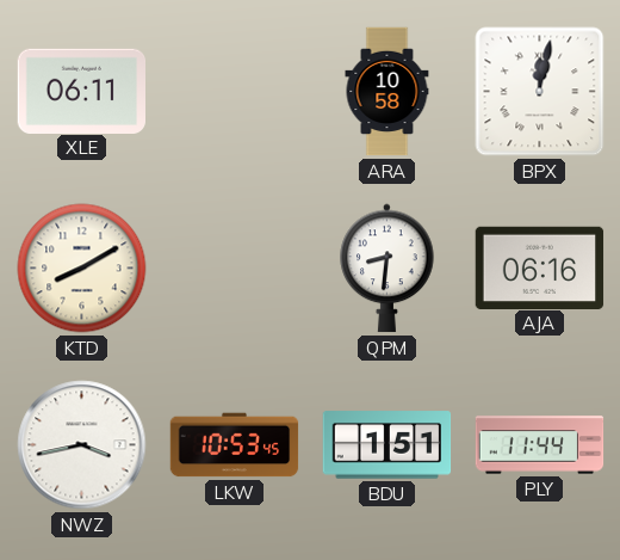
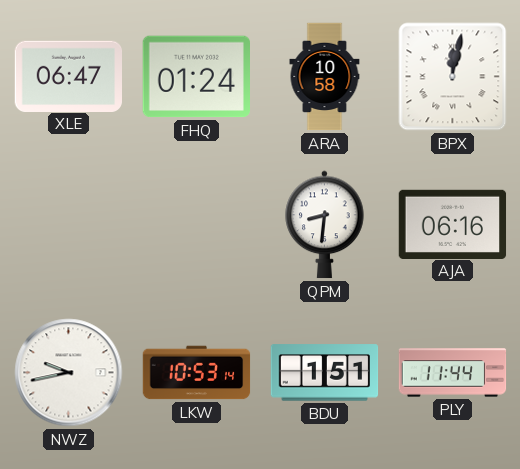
XLE: 06:11 -> 06:47 (68, 76)
FHQ: none -> 01:24 (196, 77)
KTD: 8:10 -> none (82, 269)
NWZ: 3:43 -> 9:43 (69, 373)
LKW: 10:53:45 -> 10:53:14 (197, 373)
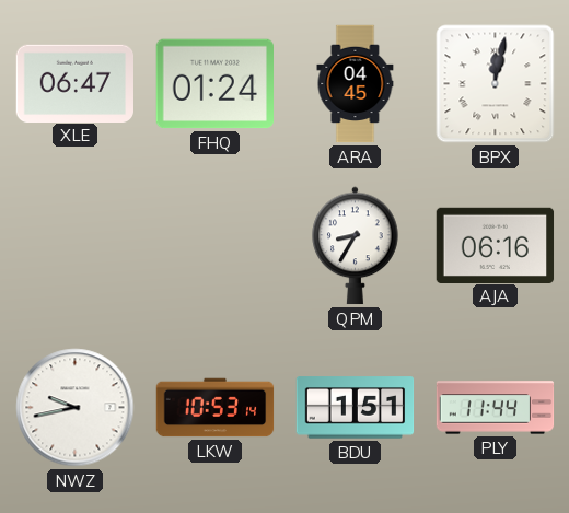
ARA: 10:58 -> 04:45 (356, 84)
QPM: 8:31 -> 8:35 (356, 246)
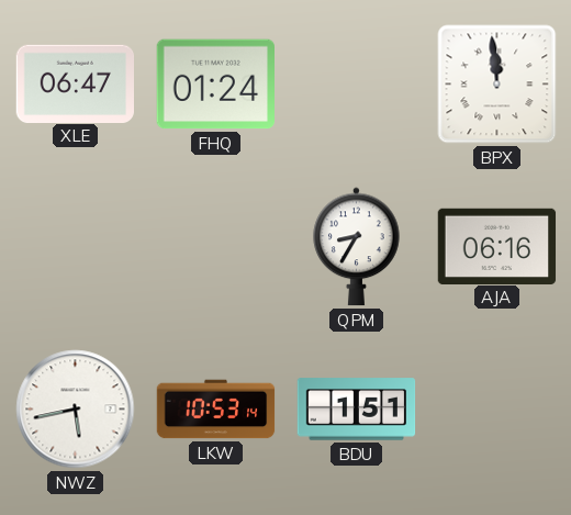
ARA: 04:45 -> none (356, 84)
BPX: 12:02 -> 11:59 (497, 85)
NWZ: 9:43 -> 5:43 (76, 410)
PLY: 11:44 -> none (496, 408)
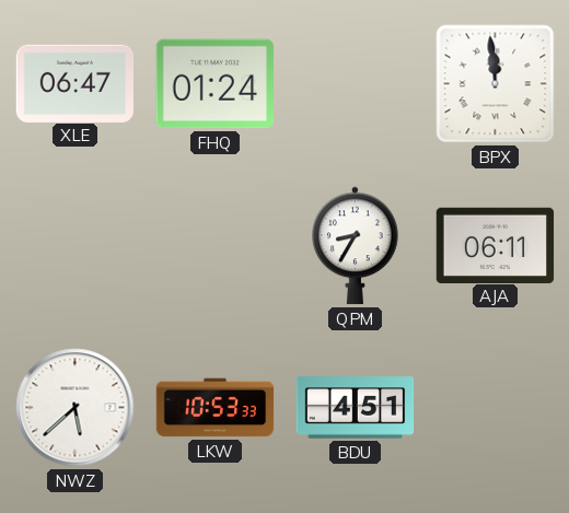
AJA: 06:16 -> 06:11 (496, 245)
NWZ: 5:43 -> 5:38 (76, 408)
LKW: 10:53:14 -> 10:53:33 (216, 408)
BDU: 1:51 -> 4:51 (356, 408)
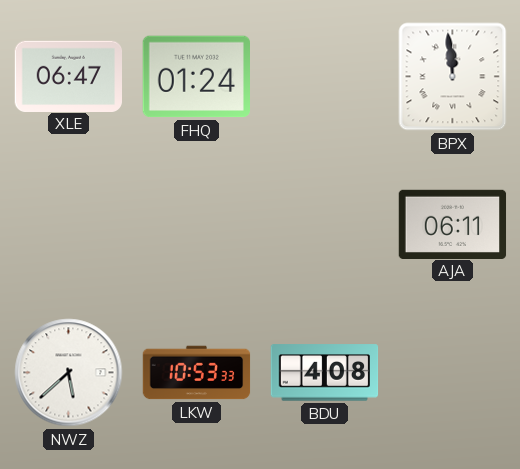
QPM: 8:35 -> none (356, 246)
BDU: 4:51 -> 4:08 (325, 373)
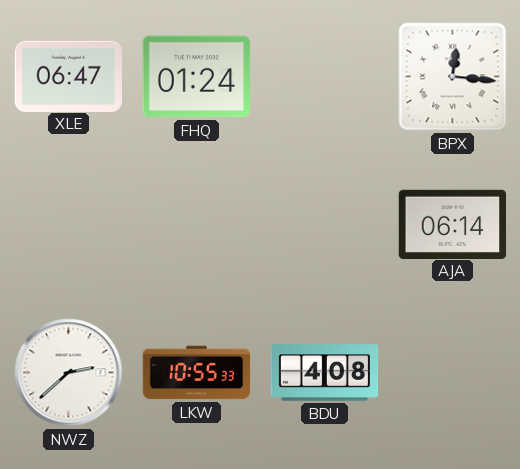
BPX: 11:59 -> 12:16 (453, 77)
AJA: 06:11 -> 06:14 (453, 224)
NWZ: 5:38 -> 2:38 (69, 373)
LKW: 10:53 -> 10:55 (197, 373)
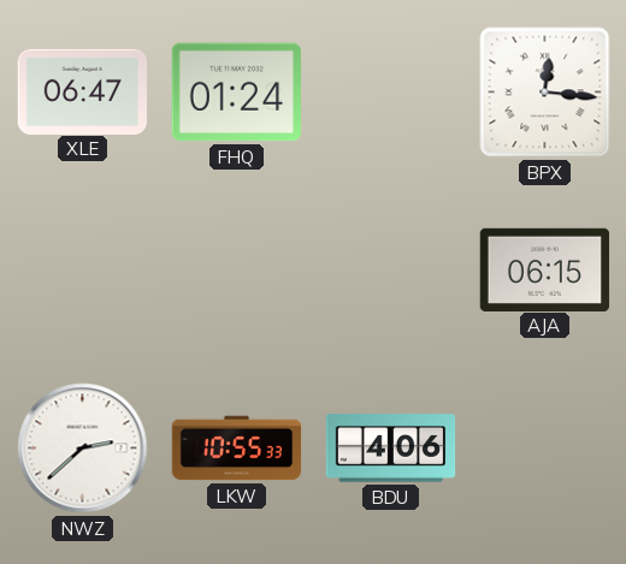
AJA: 06:14 -> 06:15 (545, 269)
BDU: 4:08 -> 4:06 (391, 449)
